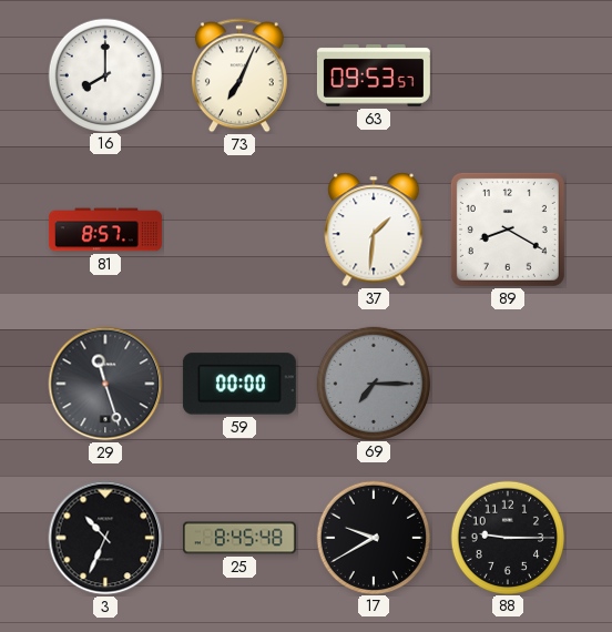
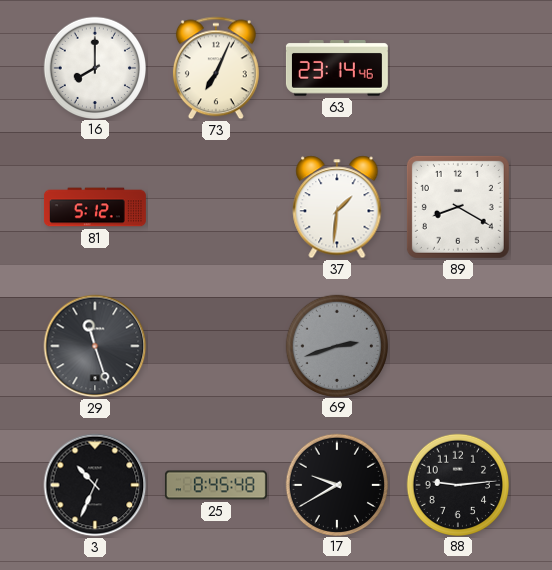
63: 09:53 -> 23:14 (337, 68)
81: 8:57 -> 5:12 (95, 207)
59: 00:00 -> none (239, 384)
69: 7:15 -> 2:42 (336, 345)
88: 9:15 -> 9:14 (457, 484)
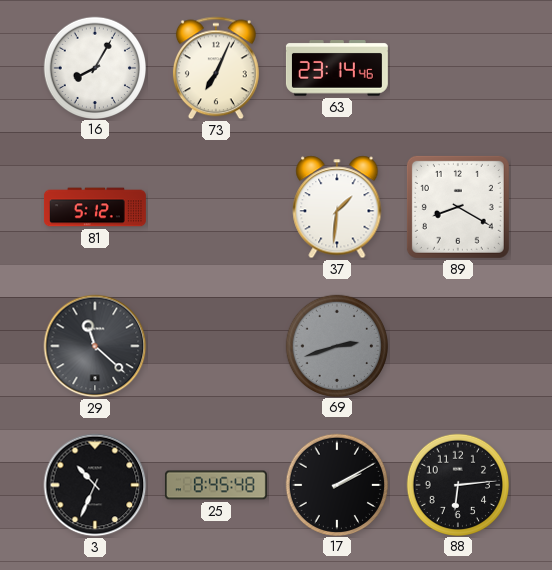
16: 8:00 -> 8:05 (94, 67)
29: 11:27 -> 11:22 (95, 346)
17: 9:40 -> 2:10 (336, 484)
88: 9:14 -> 6:14 (457, 484)
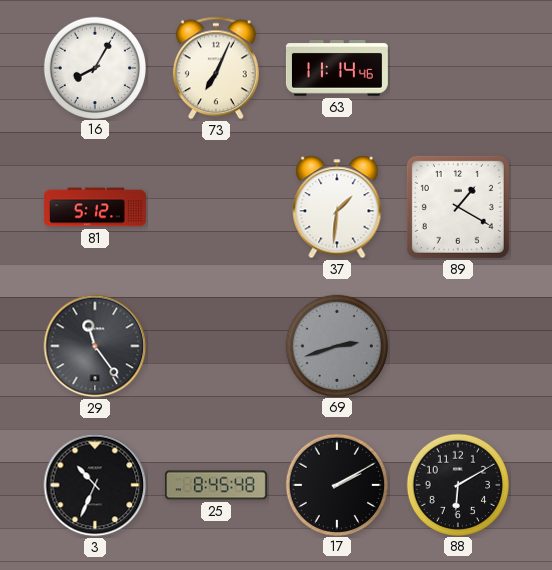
63: 23:14 -> 11:14 (337, 68)
89: 8:20 -> 1:20 (458, 207)
29: 11:22 -> 11:24 (95, 346)
88: 6:14 -> 6:10 (457, 484)
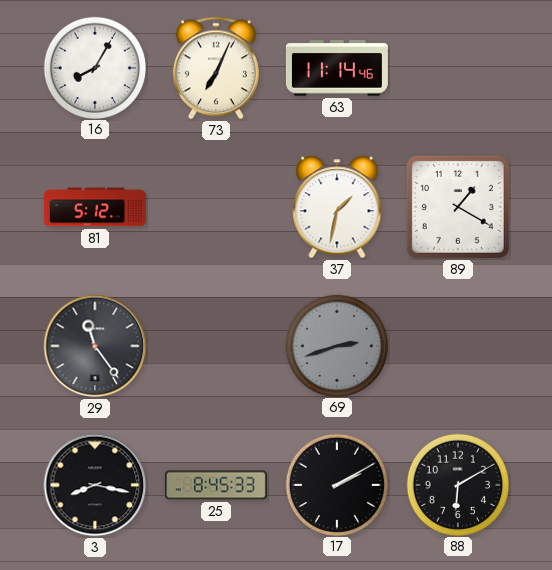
37: 1:31 -> 1:32 (337, 207)
3: 10:34 -> 8:17 (95, 485)
25: 8:45:48 -> 8:45:33 (216, 485)
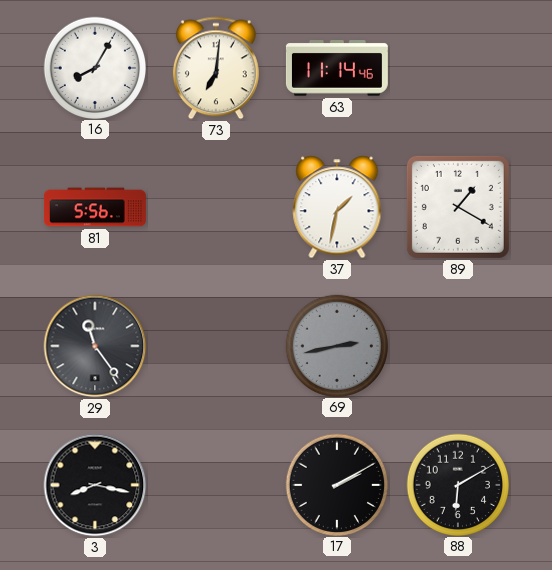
73: 7:04 -> 7:01 (216, 68)
81: 5:12 -> 5:56 (95, 207)
69: 2:42 -> 2:43 (336, 345)
25: 8:45 -> none (216, 485)
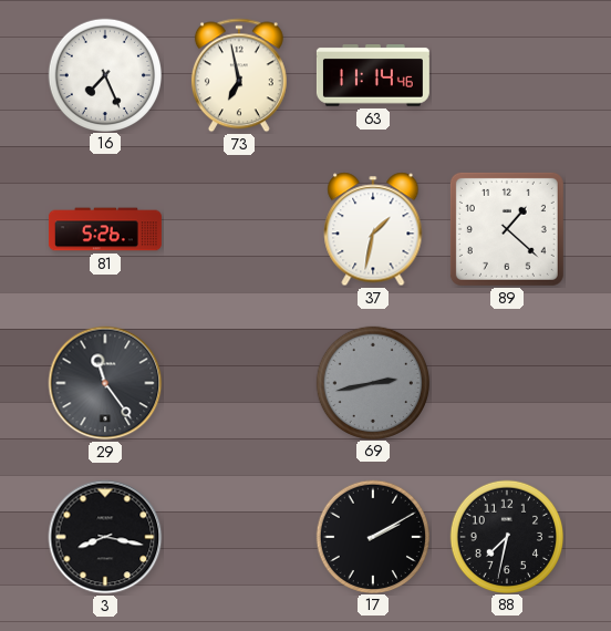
16: 8:05 -> 7:26 (104, 74)
73: 7:01 -> 6:58 (239, 75)
81: 5:56 -> 5:26 (105, 229)
89: 1:20 -> 1:22 (507, 229)
88: 6:10 -> 7:32 (506, 536)
